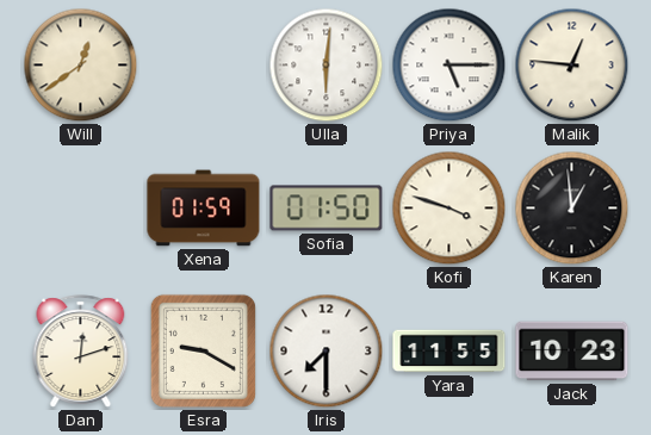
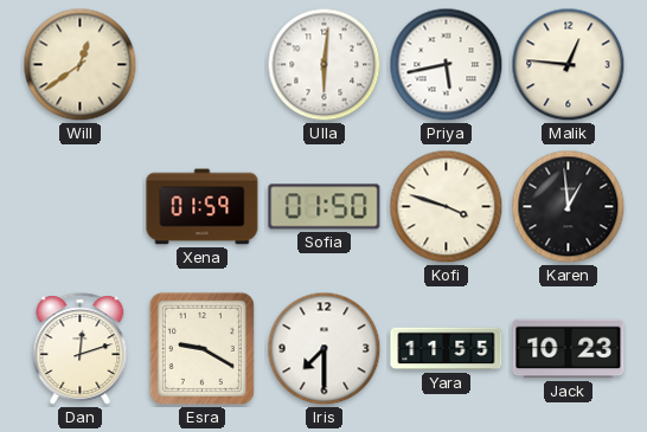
Priya: 5:15 -> 5:43 (447, 65)
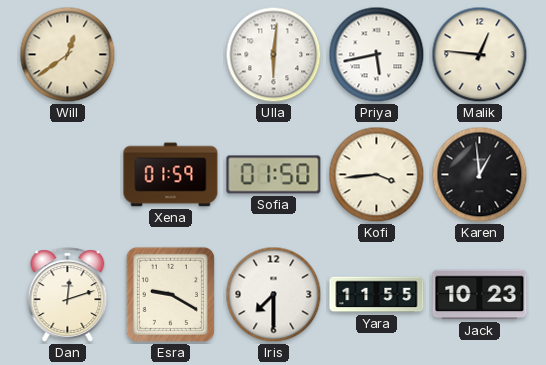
Kofi: 3:48 -> 3:44 (377, 175)
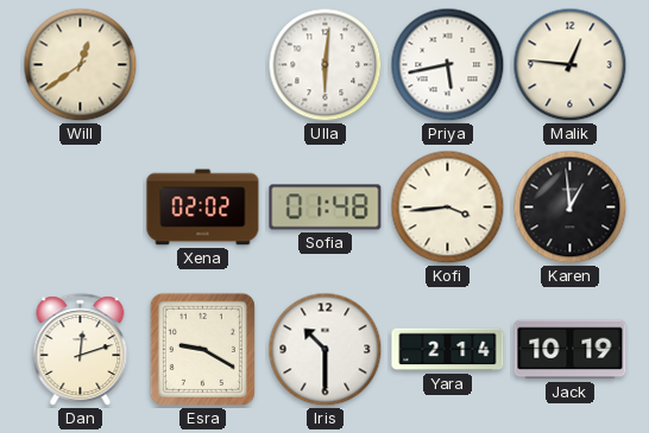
Xena: 01:59 -> 02:02 (203, 208)
Sofia: 01:50 -> 01:48 (326, 208)
Iris: 7:30 -> 10:30 (326, 350)
Yara: 11:55 -> 2:14 (448, 350)
Jack: 10:23 -> 10:19 (571, 350)
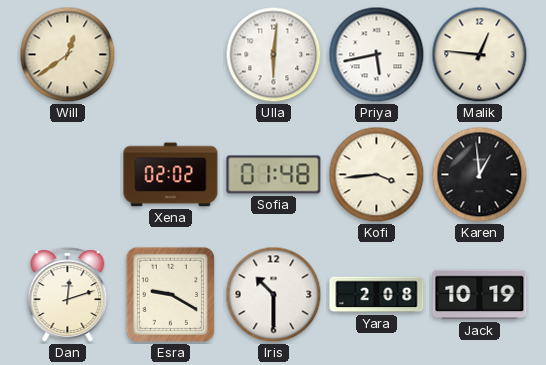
Yara: 2:14 -> 2:08 (377, 295)
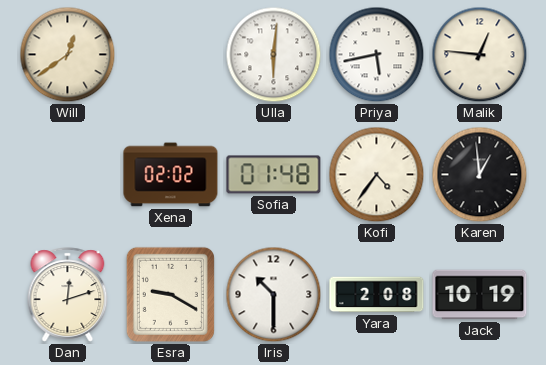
Kofi: 3:44 -> 4:36 (377, 175)
